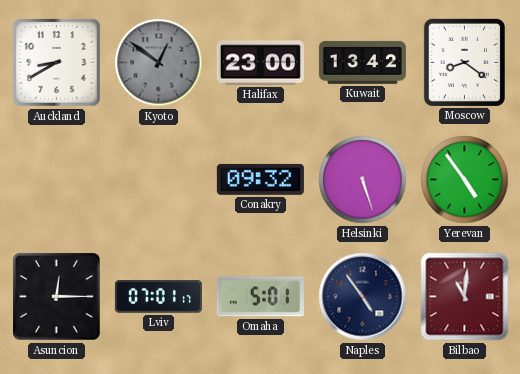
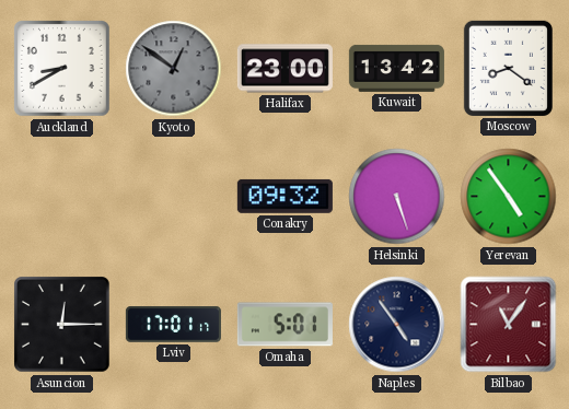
Lviv: 07:01 -> 17:01 (173, 325)
Bilbao: 11:01 -> 11:06 (509, 325)
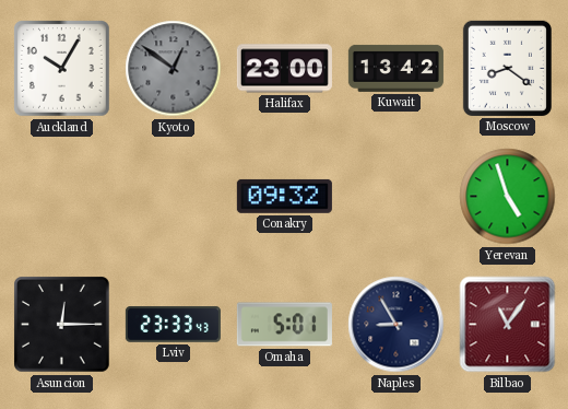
Auckland: 8:40 -> 10:05 (62, 69)
Helsinki: 5:27 -> none (397, 197)
Yerevan: 4:54 -> 4:57 (508, 197)
Lviv: 17:01 -> 23:33 (173, 325)
Naples: 4:54 -> 8:55 (397, 325)
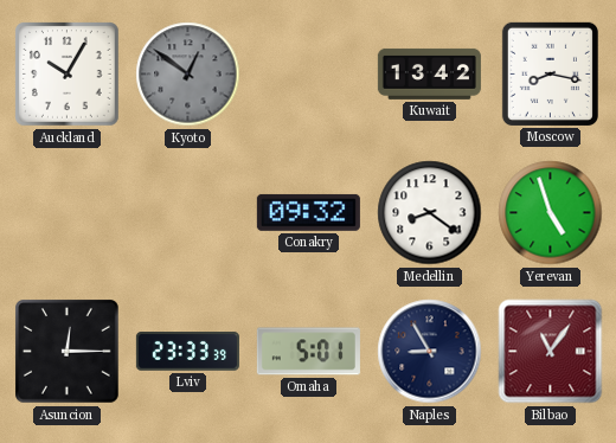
Halifax: 23:00 -> none (284, 69)
Moscow: 8:21 -> 8:17 (550, 73)
Medellin: none -> 8:21 (430, 213)
Lviv: 23:33:43 -> 23:33:39 (187, 352)
